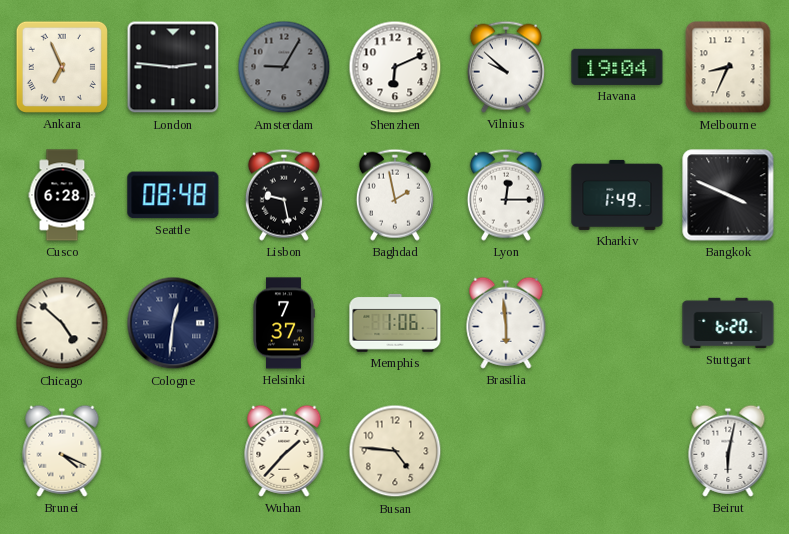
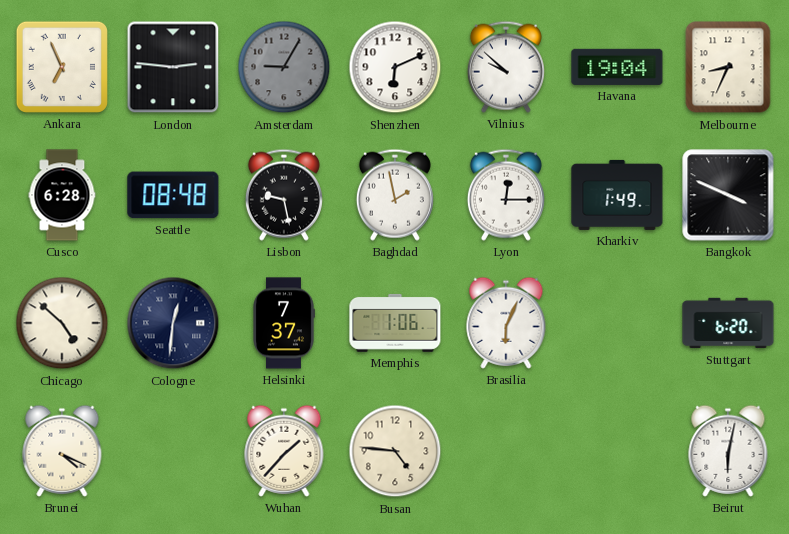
Brasilia: 5:59 -> 6:04 (506, 323)
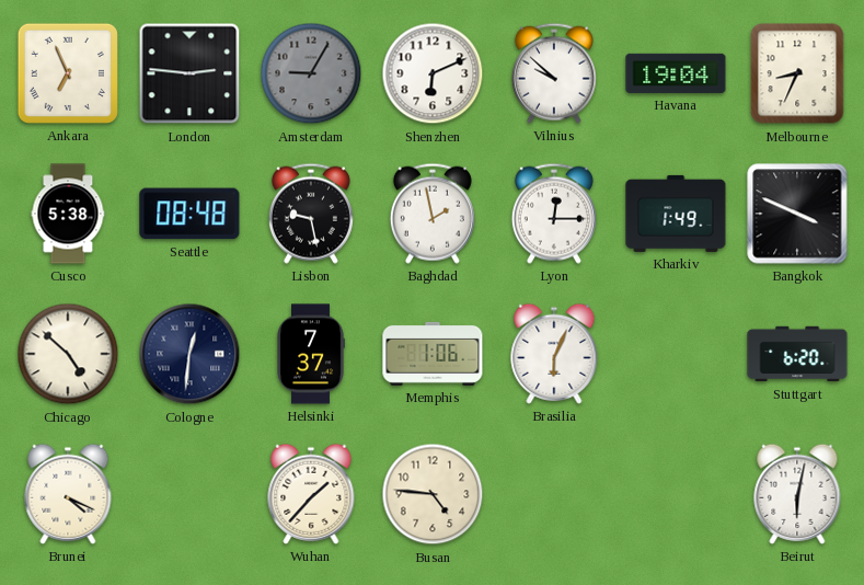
Cusco: 6:28 -> 5:38 (68, 214)
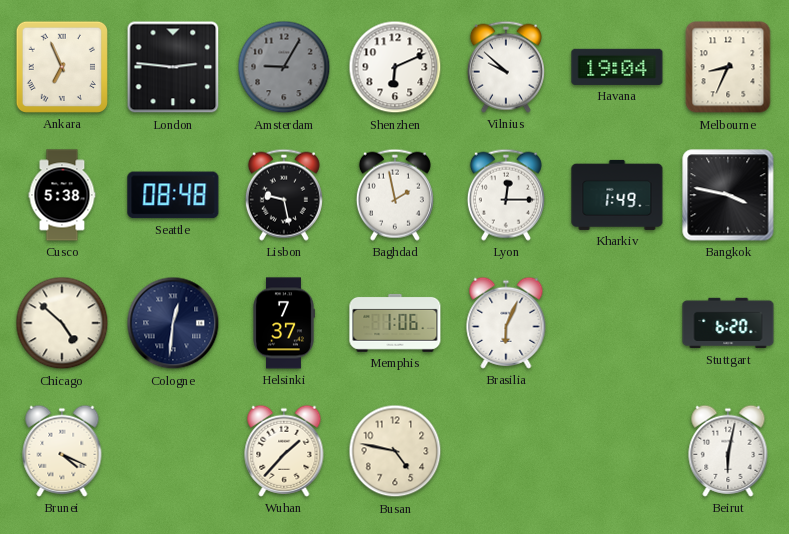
Bangkok: 3:49 -> 3:47 (728, 195)
Busan: 4:46 -> 4:47 (395, 451)
